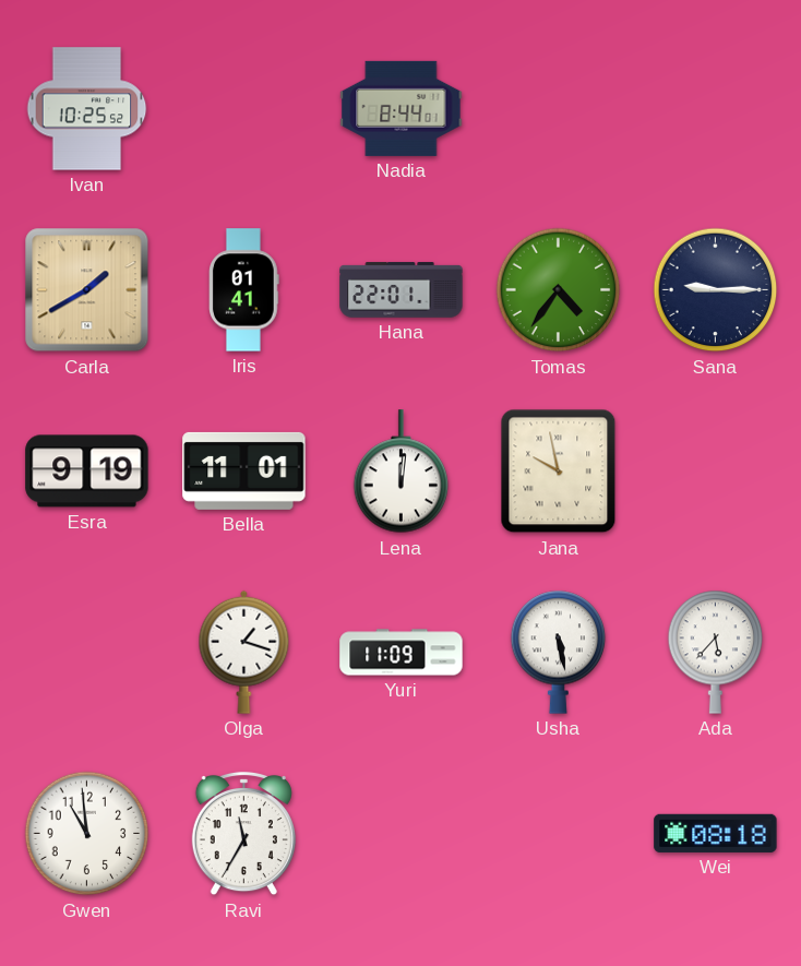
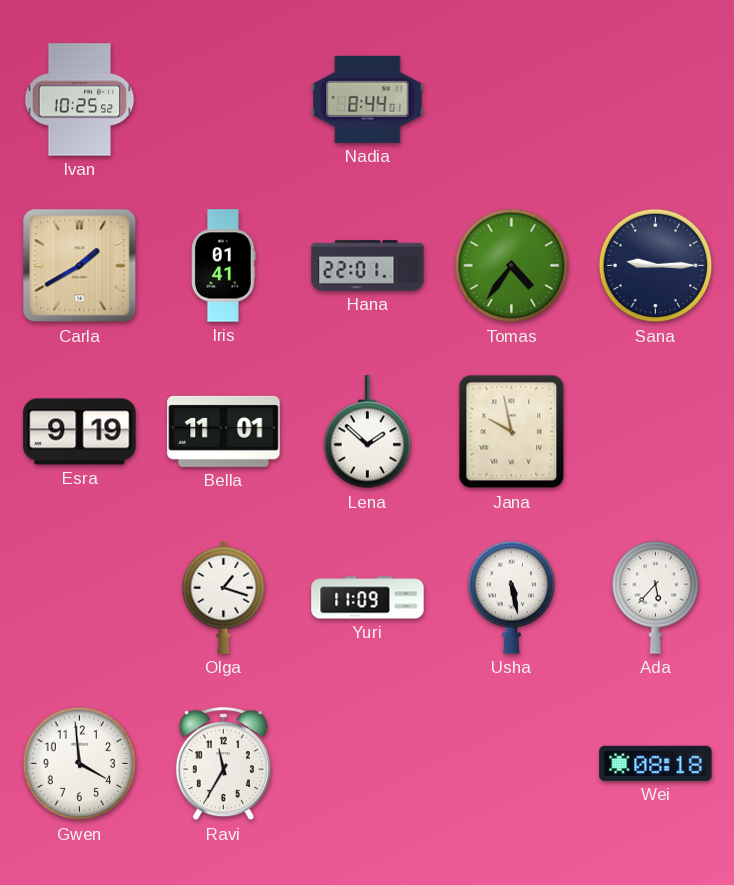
Lena: 12:01 -> 1:52 (368, 432)
Gwen: 10:59 -> 3:59 (80, 764)
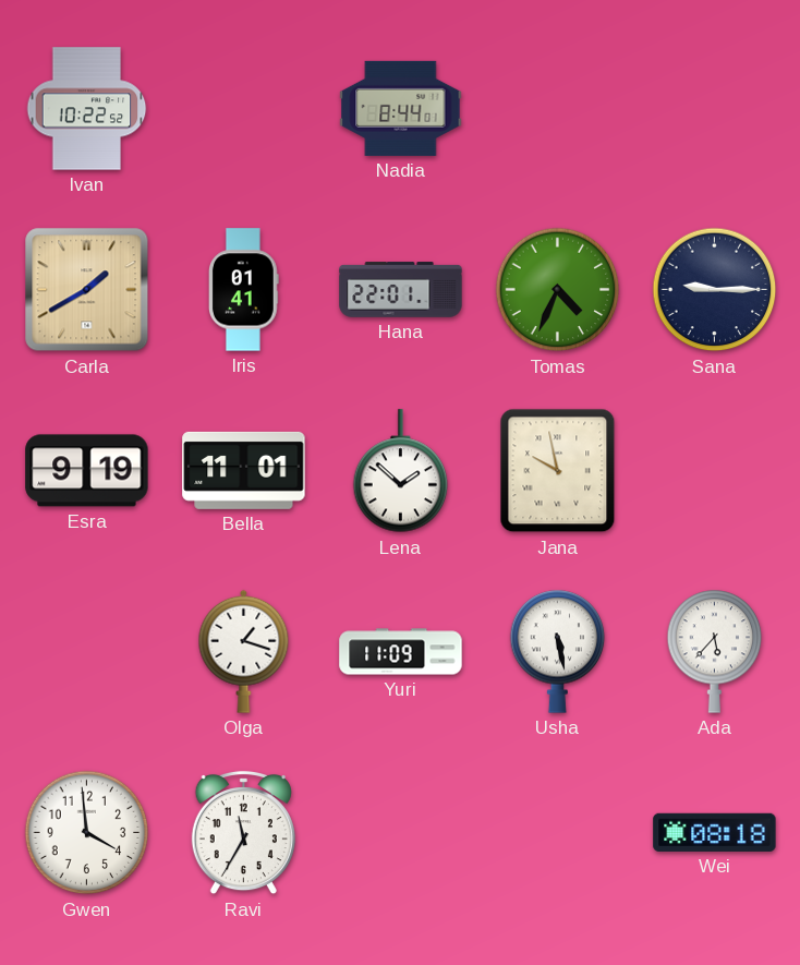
Ivan: 10:25 -> 10:22 (87, 109)
Tomas: 4:36 -> 4:34 (558, 290)
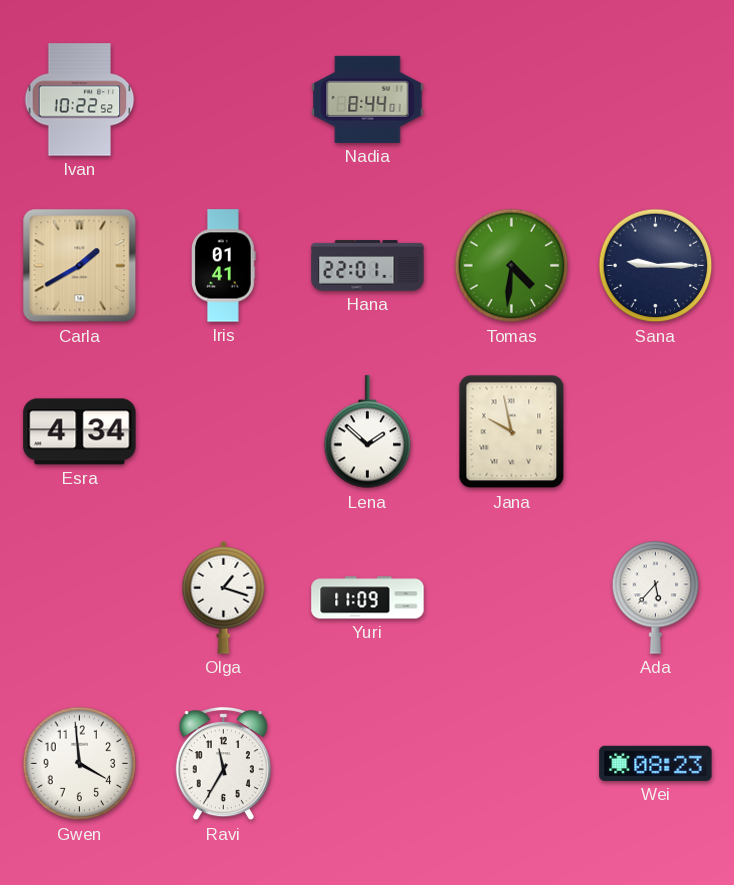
Tomas: 4:34 -> 4:31 (512, 266)
Esra: 9:19 -> 4:34 (80, 432)
Bella: 11:01 -> none (244, 470)
Usha: 5:28 -> none (558, 651)
Wei: 08:18 -> 08:23 (656, 763)
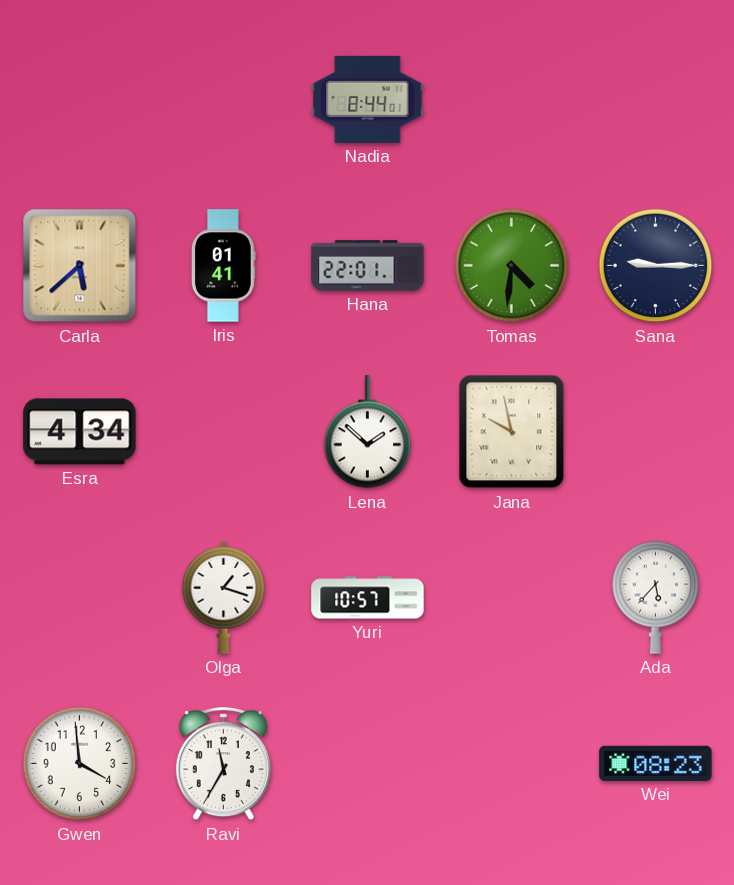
Ivan: 10:22 -> none (80, 100)
Carla: 1:40 -> 5:38 (80, 266)
Yuri: 11:09 -> 10:57 (368, 598)
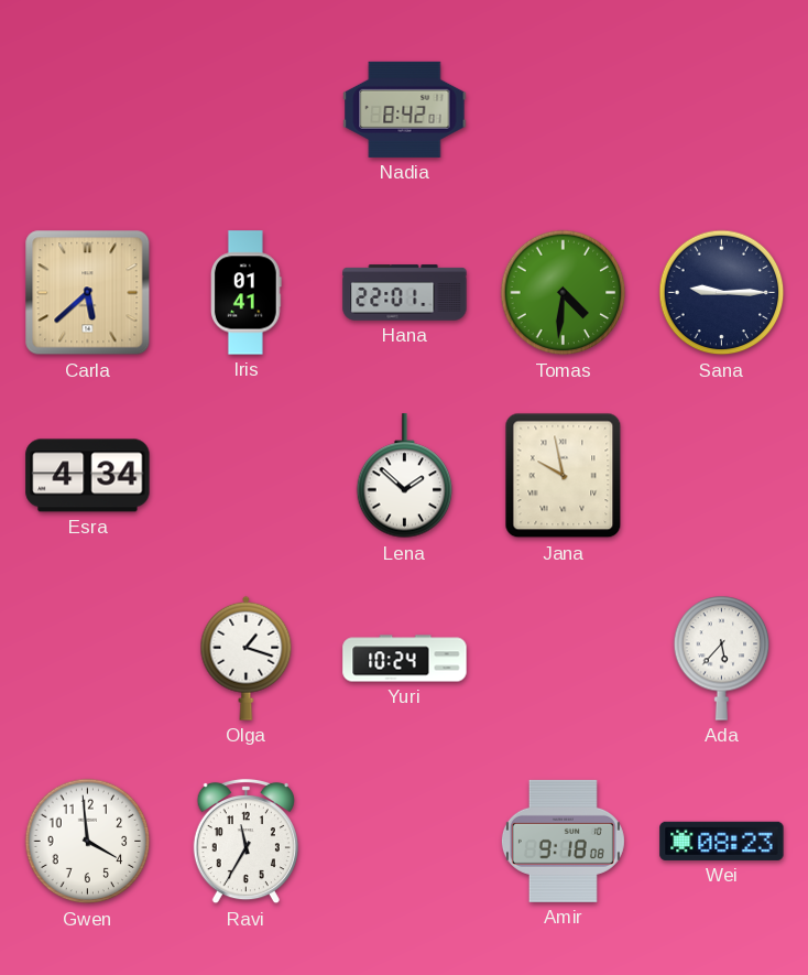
Nadia: 8:44 -> 8:42 (405, 109)
Yuri: 10:57 -> 10:24 (405, 659)
Amir: none -> 9:18 (563, 841)
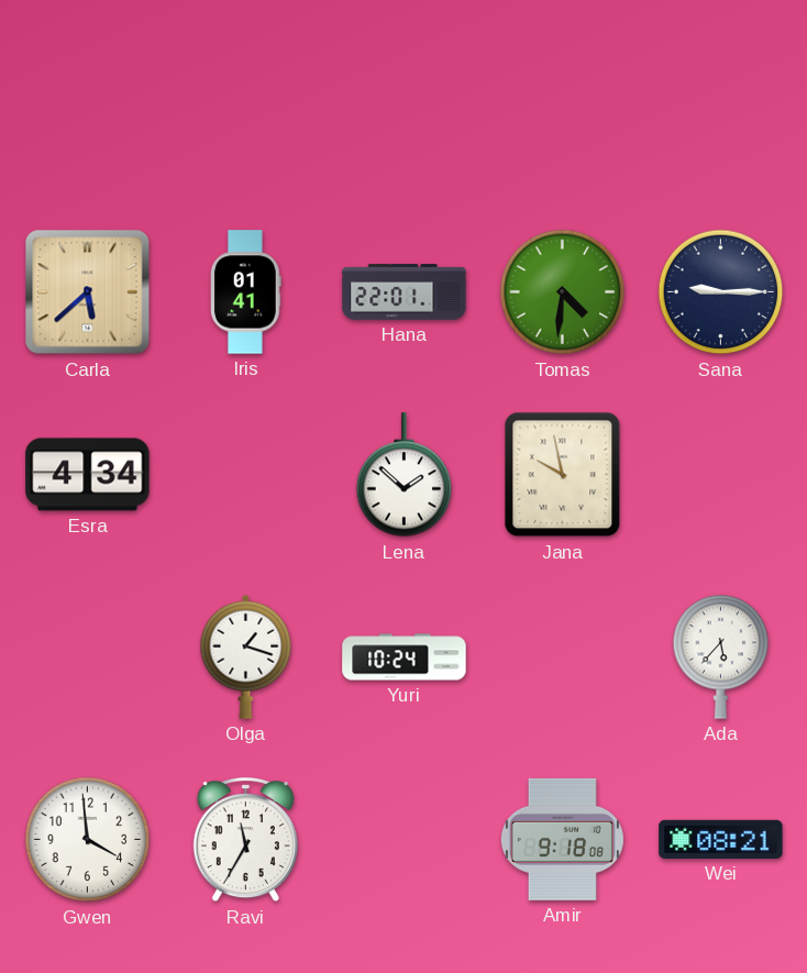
Nadia: 8:42 -> none (405, 109)
Wei: 08:23 -> 08:21 (721, 839)
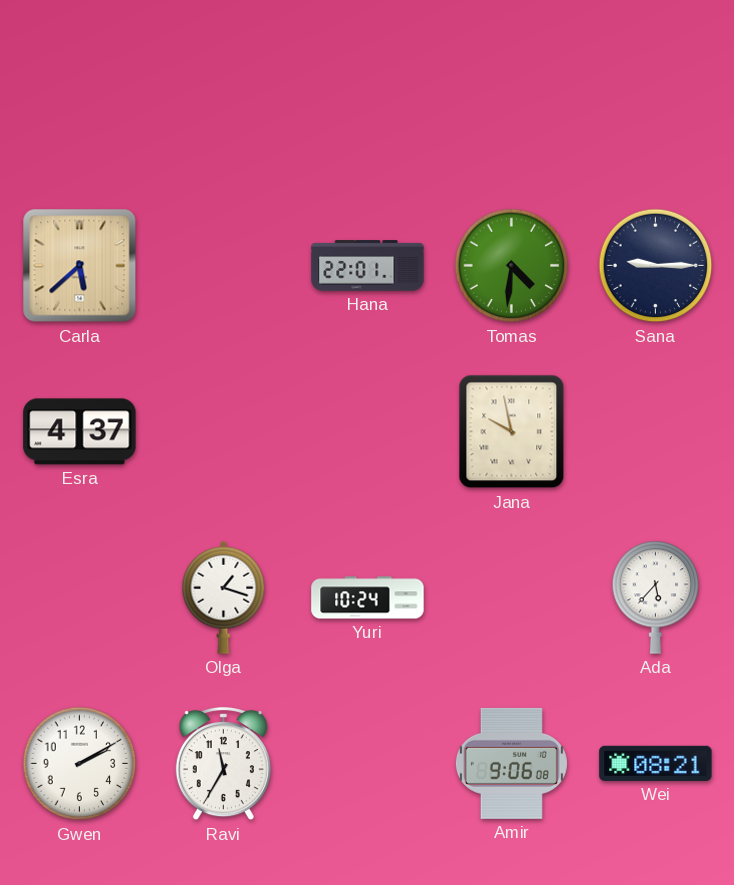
Iris: 01:41 -> none (246, 292)
Esra: 4:34 -> 4:37 (80, 432)
Lena: 1:52 -> none (405, 475)
Gwen: 3:59 -> 2:10 (80, 764)
Amir: 9:18 -> 9:06 (511, 763)
